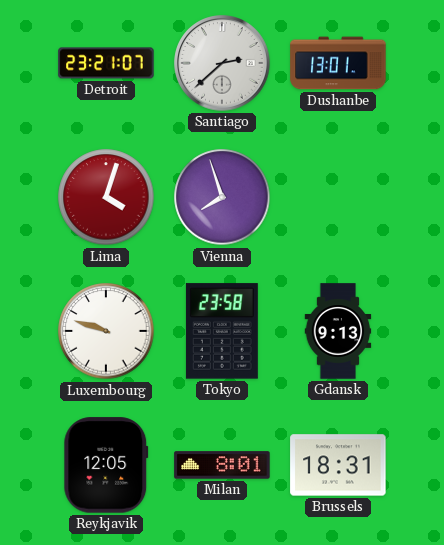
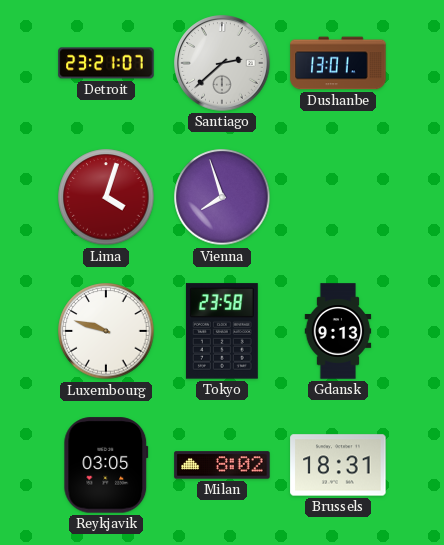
Reykjavik: 12:05 -> 03:05 (106, 465)
Milan: 8:01 -> 8:02 (222, 465)
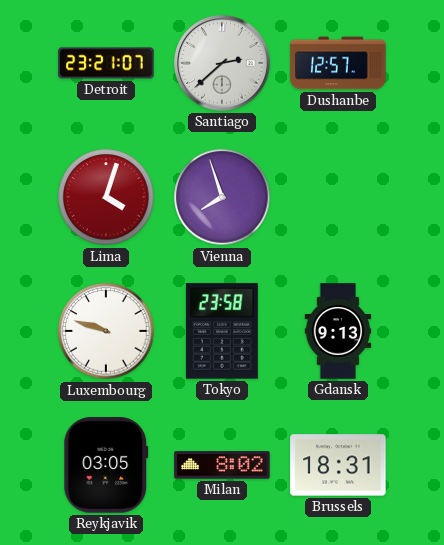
Dushanbe: 13:01 -> 12:57 (338, 63)
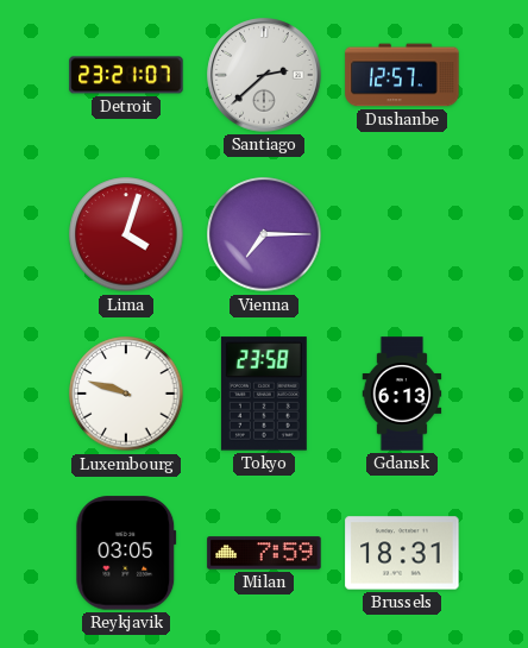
Vienna: 7:57 -> 7:15 (264, 234)
Gdansk: 9:13 -> 6:13 (402, 394)
Milan: 8:02 -> 7:59 (264, 553)
